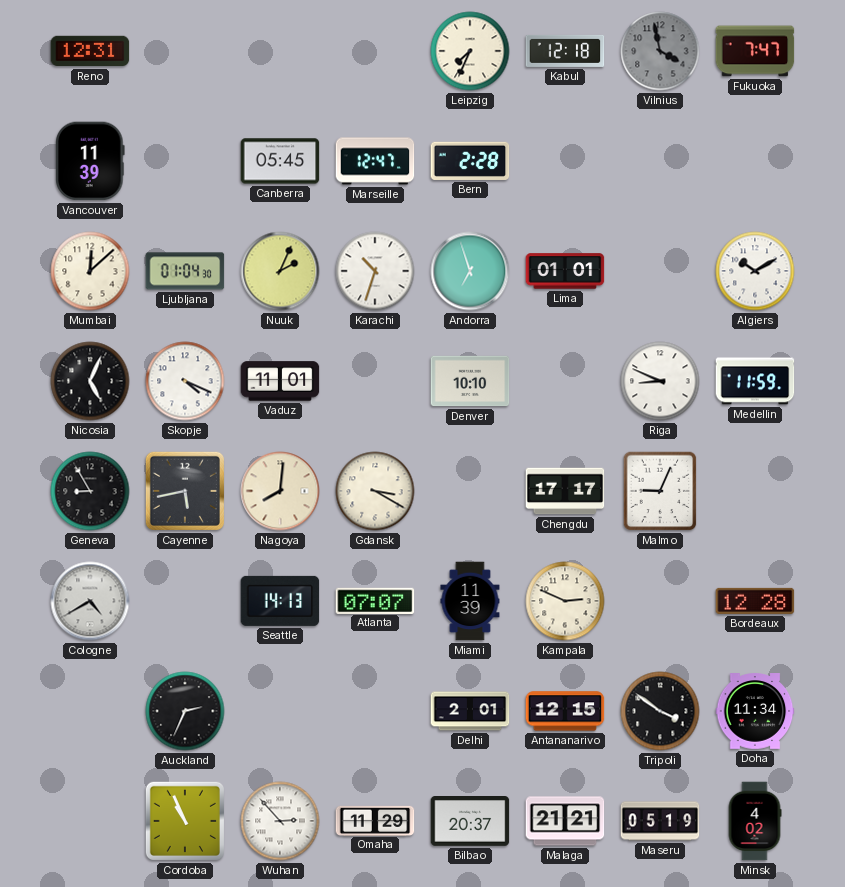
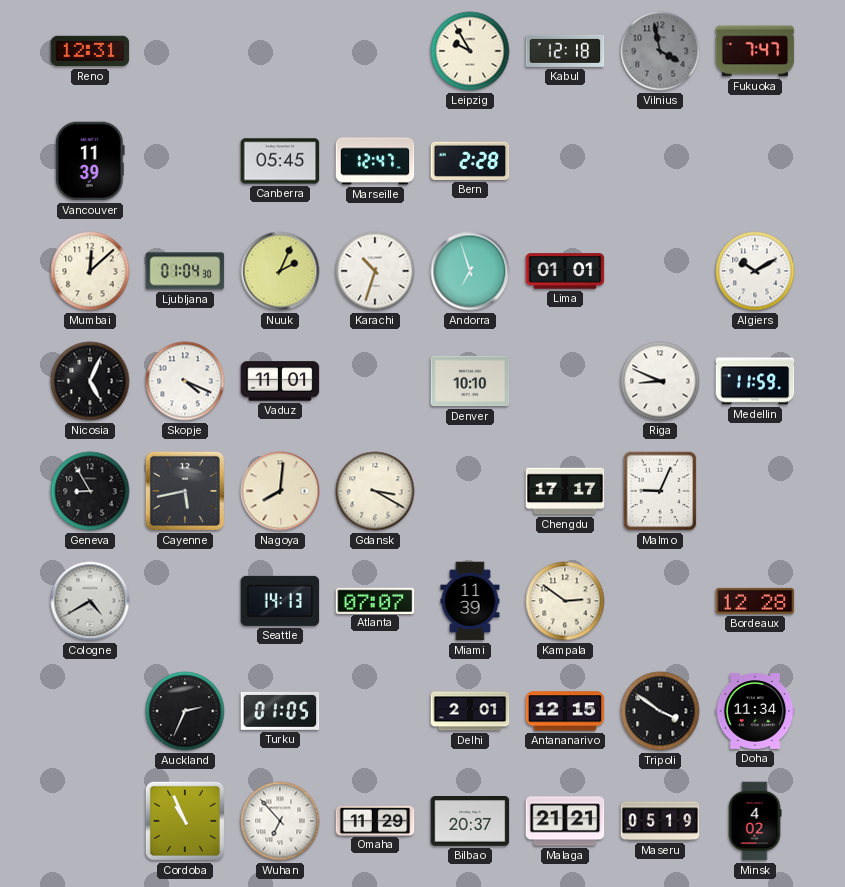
Leipzig: 7:34 -> 9:55 (470, 51)
Kampala: 2:49 -> 2:51 (565, 601)
Turku: none -> 01:05 (280, 711)
Wuhan: 2:53 -> 6:53 (280, 821)
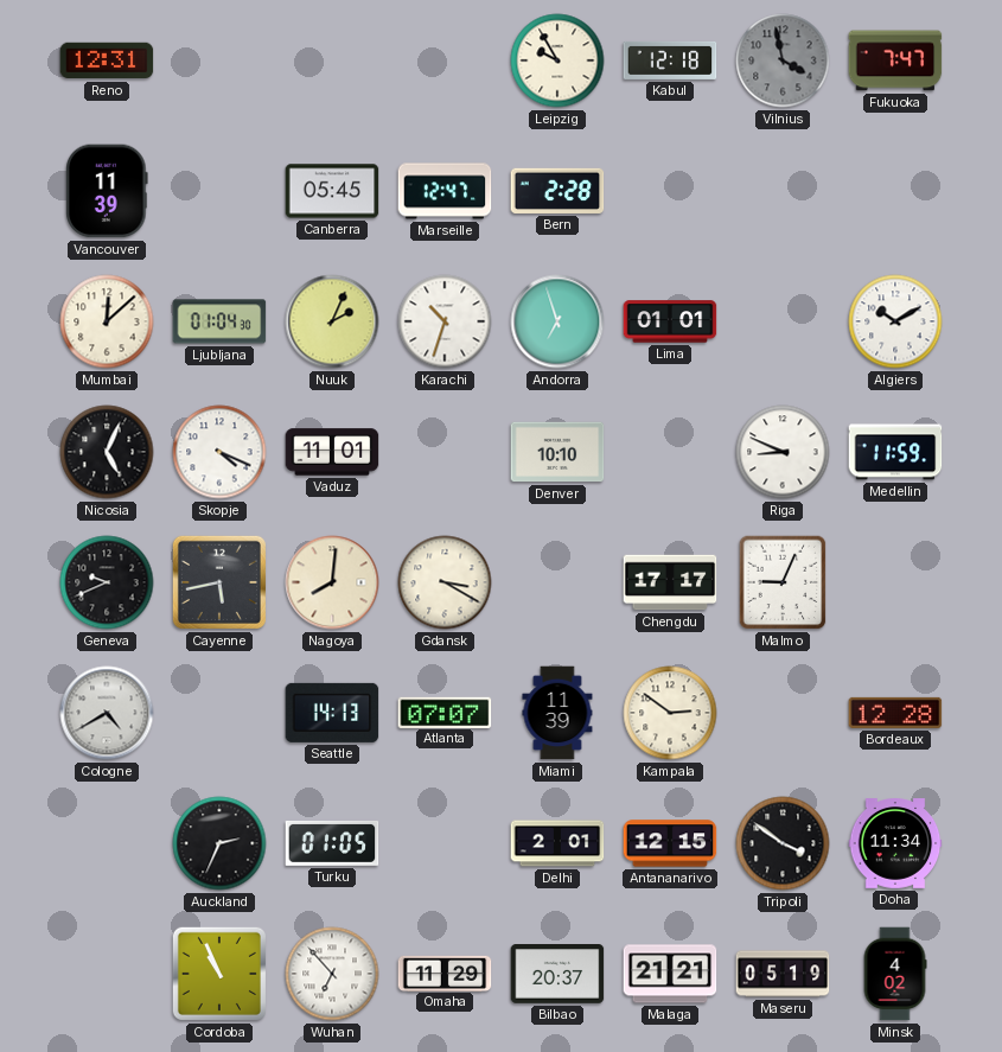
Geneva: 8:55 -> 9:41 (107, 582)
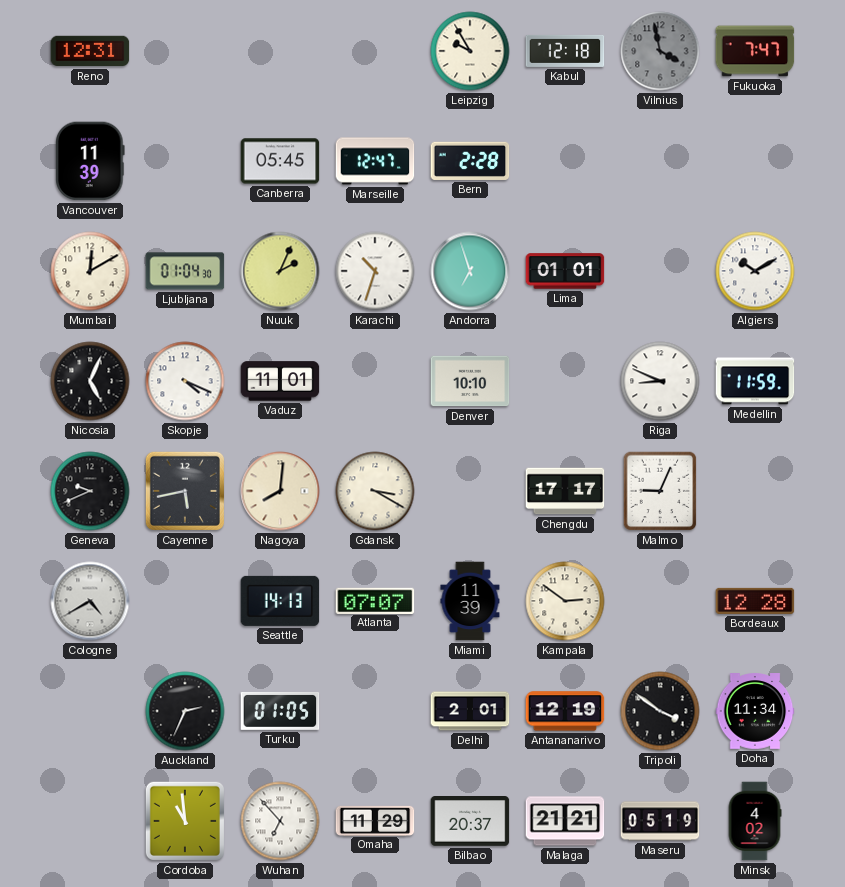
Mumbai: 12:08 -> 12:10 (90, 271)
Antananarivo: 12:15 -> 12:19 (565, 711)
Cordoba: 10:56 -> 10:59 (185, 821)
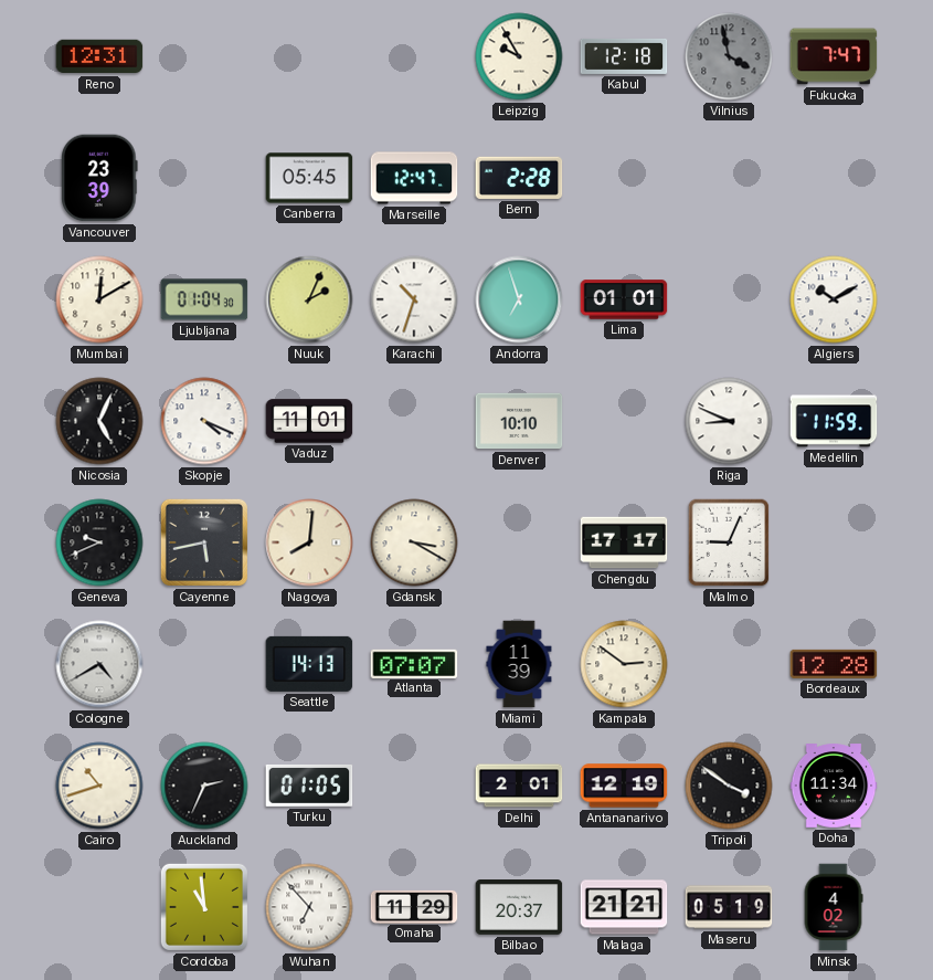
Vancouver: 11:39 -> 23:39 (99, 178)
Cairo: none -> 10:42 (99, 786)
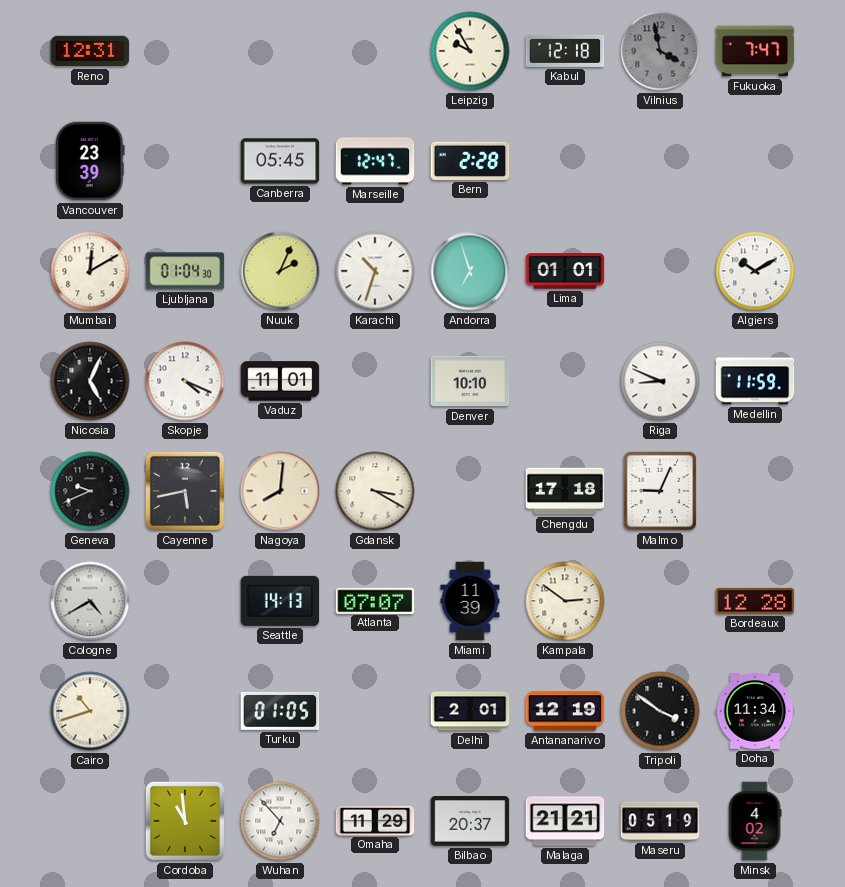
Chengdu: 17:17 -> 17:18 (565, 491)
Auckland: 2:34 -> none (204, 786)
